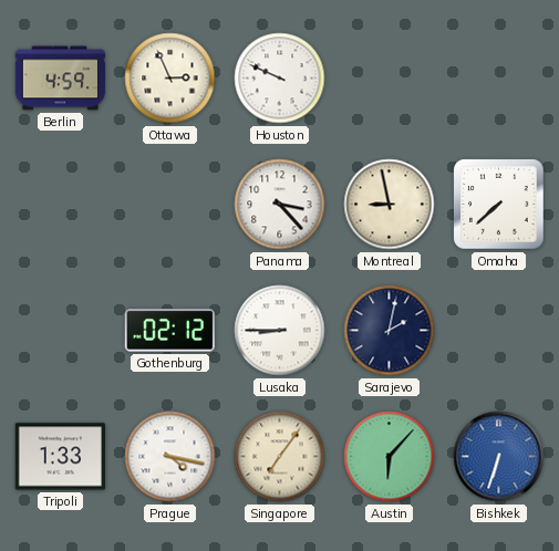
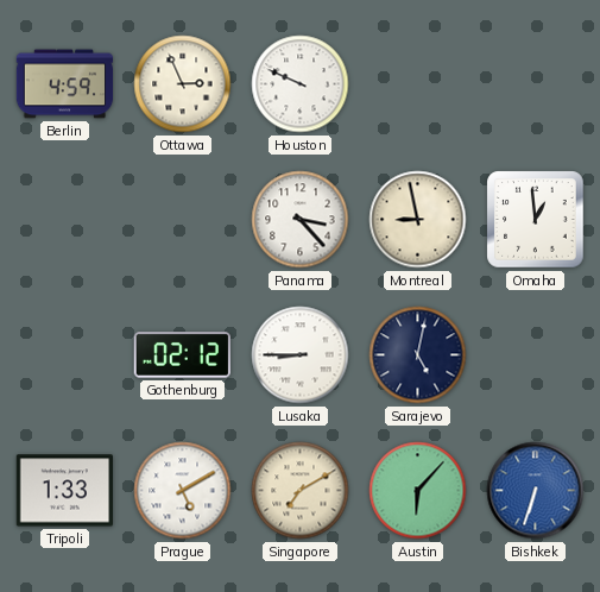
Omaha: 7:38 -> 12:59 (536, 220)
Sarajevo: 2:02 -> 5:02 (418, 355)
Prague: 4:17 -> 5:10 (183, 491)
Singapore: 7:06 -> 7:10 (301, 491)
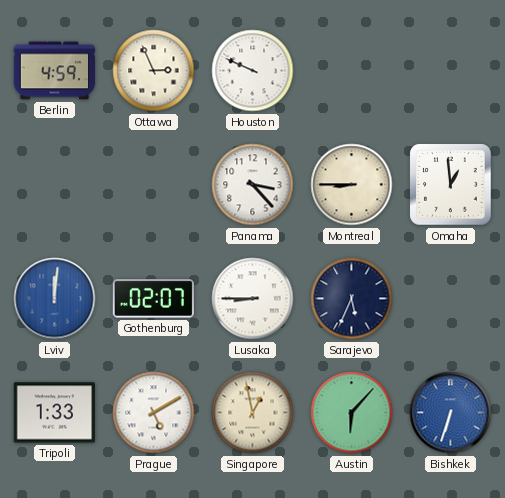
Montreal: 8:58 -> 8:45 (352, 185)
Lviv: none -> 12:01 (55, 299)
Gothenburg: 02:12 -> 02:07 (153, 299)
Sarajevo: 5:02 -> 5:34 (352, 299)
Singapore: 7:10 -> 12:58 (253, 413)
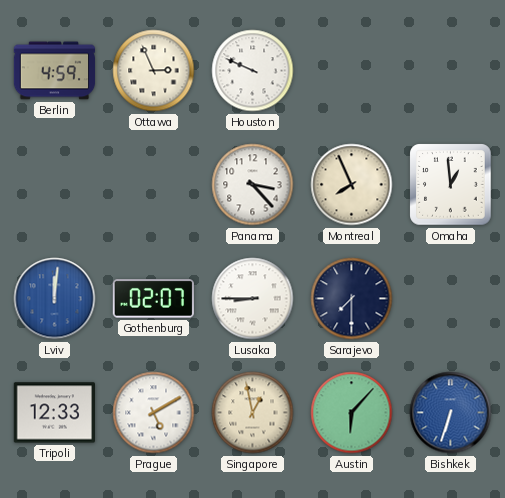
Montreal: 8:45 -> 7:56 (352, 185)
Sarajevo: 5:34 -> 7:30 (352, 299)
Tripoli: 1:33 -> 12:33 (54, 413)
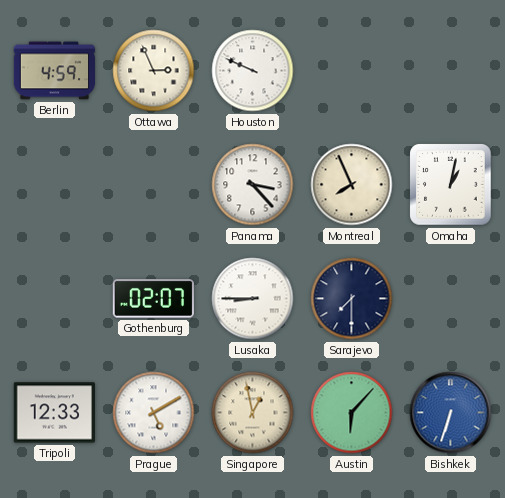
Omaha: 12:59 -> 1:02 (451, 185)
Lviv: 12:01 -> none (55, 299)
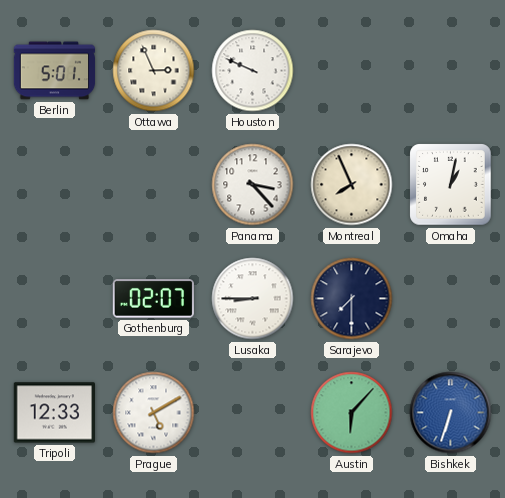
Berlin: 4:59 -> 5:01 (55, 71)
Singapore: 12:58 -> none (253, 413)
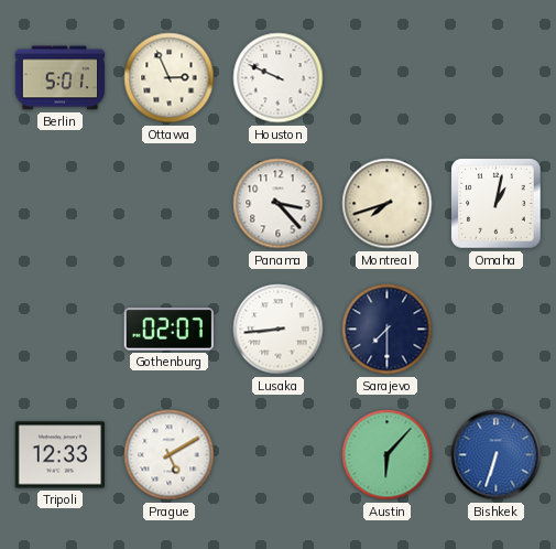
Montreal: 7:56 -> 7:42 (388, 204)
Lusaka: 8:45 -> 8:44 (279, 330)
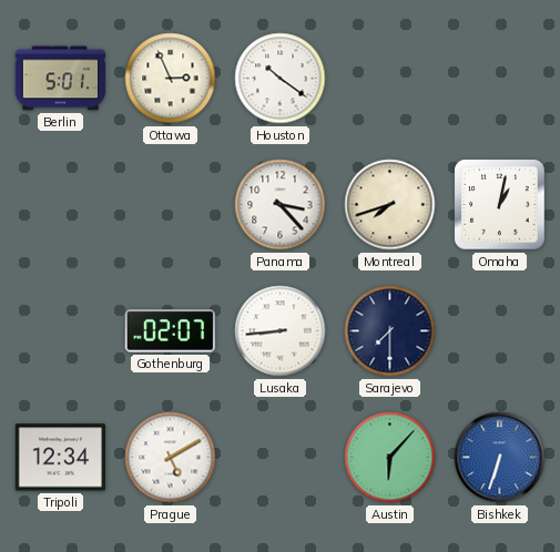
Houston: 9:49 -> 10:21 (281, 79)
Tripoli: 12:33 -> 12:34 (60, 458)
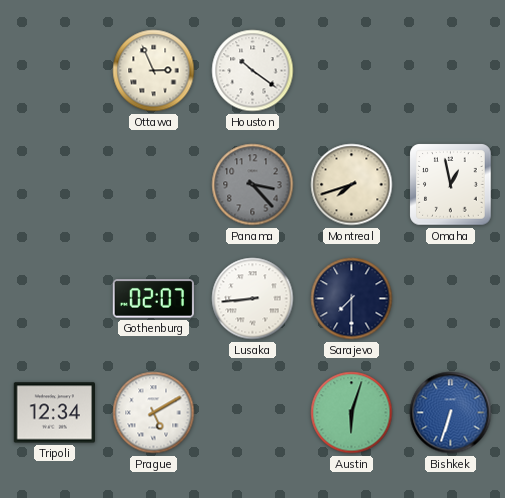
Berlin: 5:01 -> none (61, 79)
Panama dial: white -> grey (253, 185)
Omaha: 1:02 -> 12:58 (451, 185)
Austin: 6:07 -> 6:03 (352, 413)
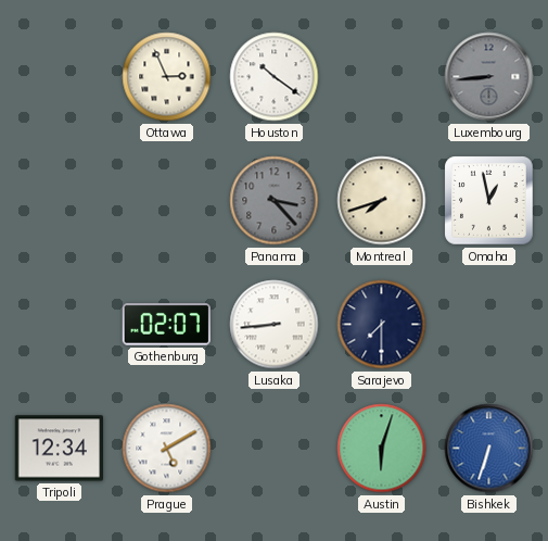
Luxembourg: none -> 8:44 (489, 77)
